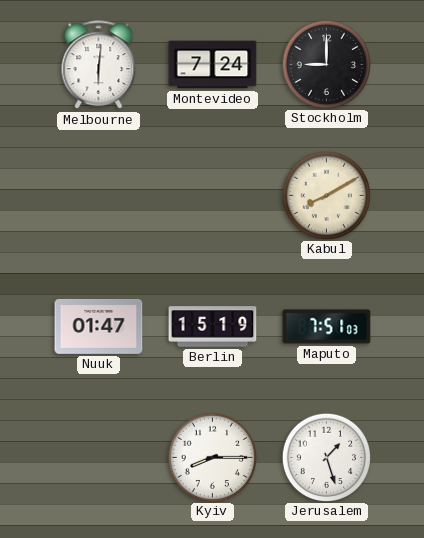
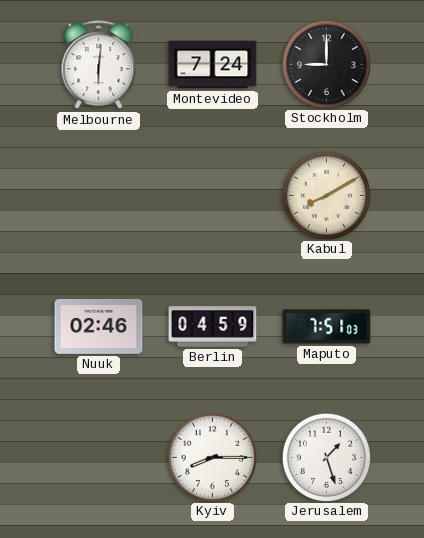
Nuuk: 01:47 -> 02:46 (99, 326)
Berlin: 15:19 -> 04:59 (213, 327)
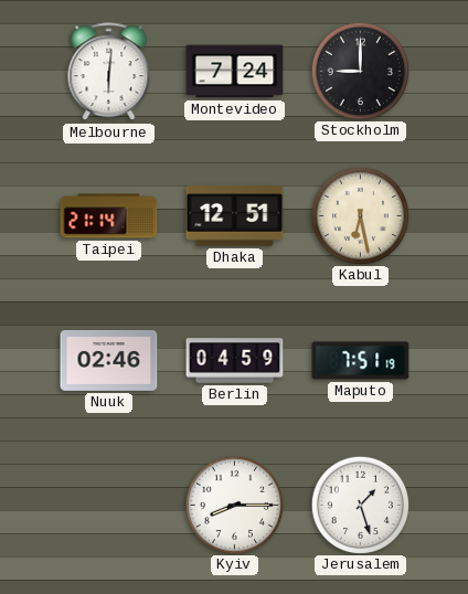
Taipei: none -> 21:14 (109, 216)
Dhaka: none -> 12:51 (235, 216)
Kabul: 8:10 -> 6:28 (360, 215)
Maputo: 7:51:03 -> 7:51:19 (361, 361)
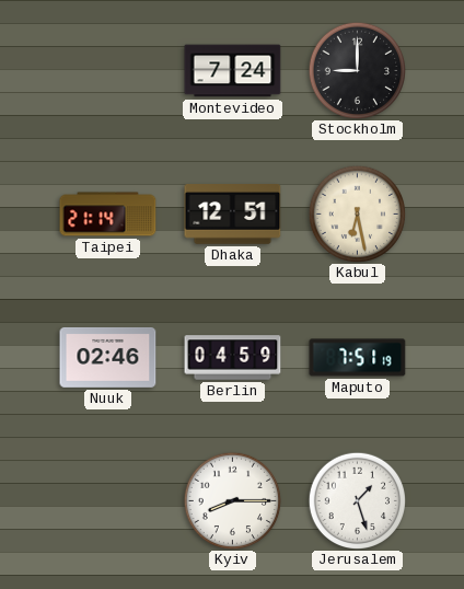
Melbourne: 6:01 -> none (109, 72)
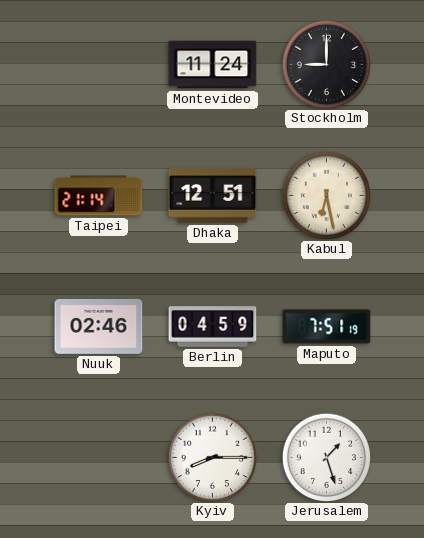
Montevideo: 7:24 -> 11:24 (213, 65)
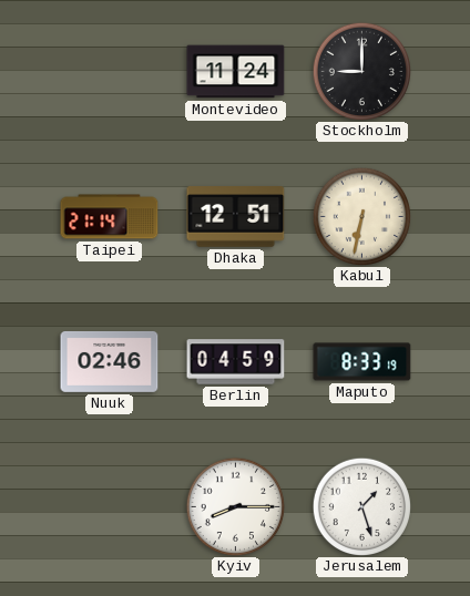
Kabul: 6:28 -> 6:32 (361, 216)
Maputo: 7:51 -> 8:33 (362, 362)
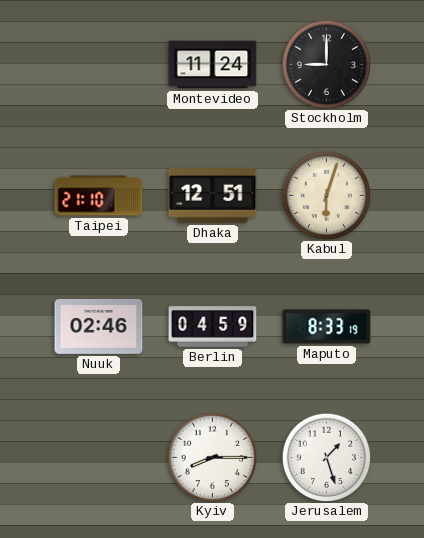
Taipei: 21:14 -> 21:10 (99, 196)
Kabul: 6:32 -> 6:03 (326, 195)
